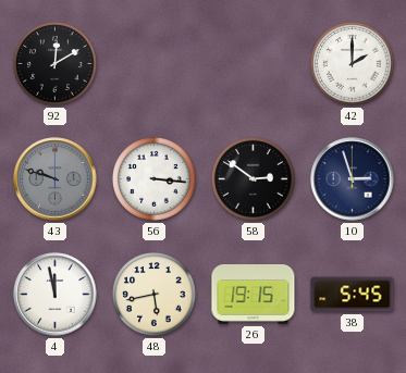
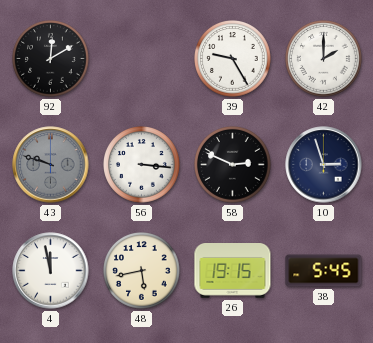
39: none -> 9:25 (233, 59)
58: 2:51 -> 2:49 (233, 165)
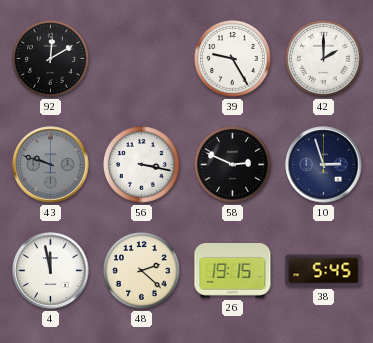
56: 3:16 -> 3:17 (142, 165)
48: 5:43 -> 2:22 (142, 271)
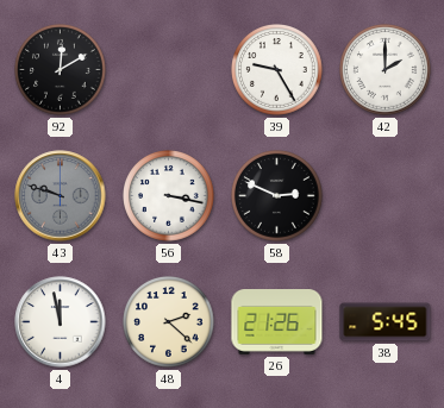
10: 2:57 -> none (324, 165)
26: 19:15 -> 21:26 (277, 322)
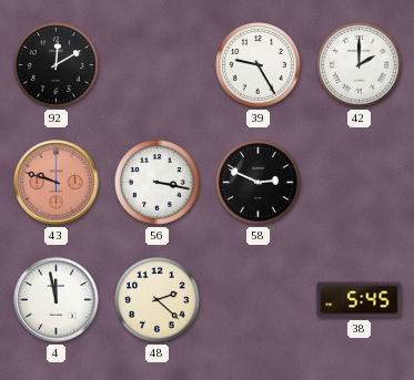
43 dial: grey -> salmon (57, 183)
26: 21:26 -> none (277, 322)
